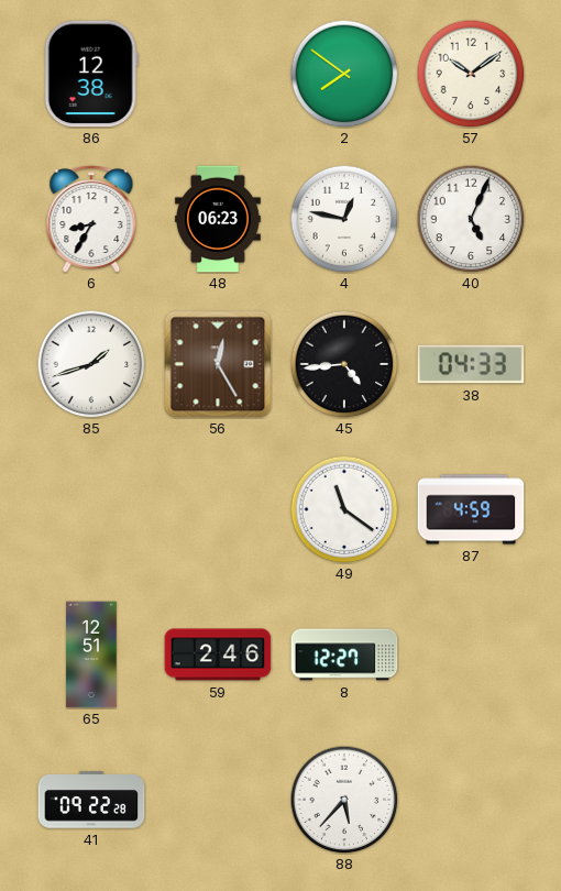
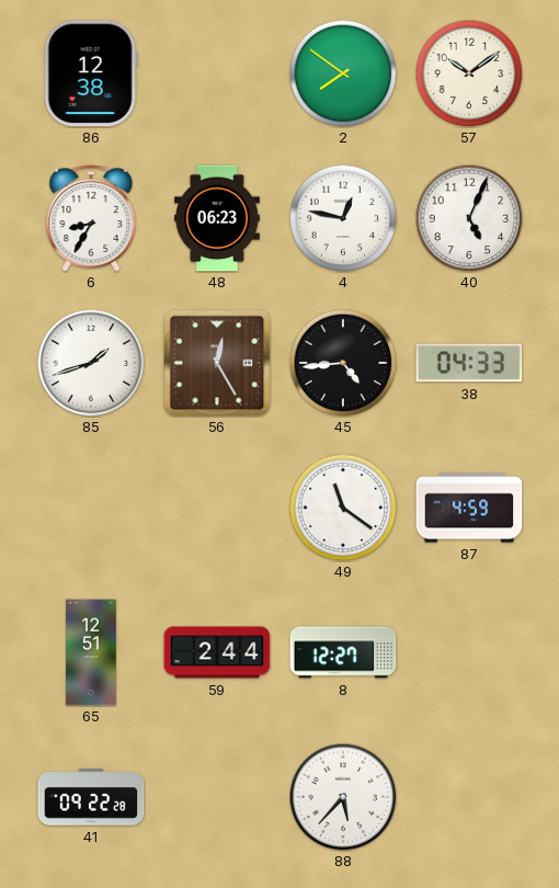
59: 2:46 -> 2:44 (217, 652)
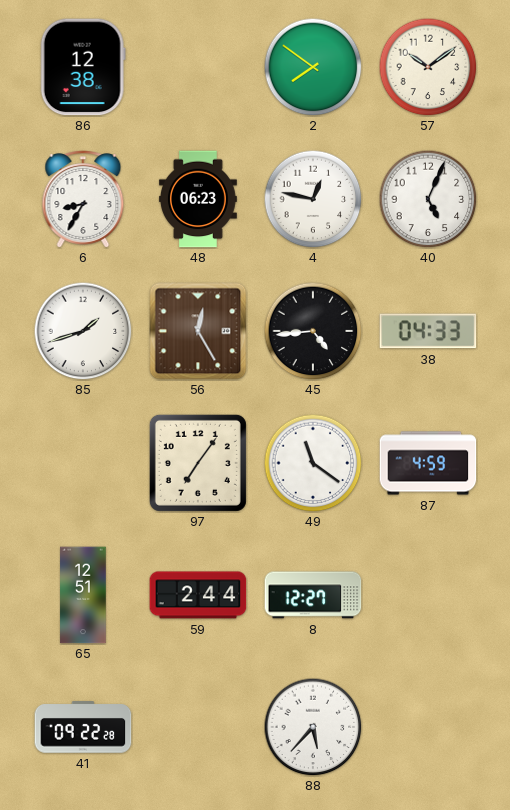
97: none -> 7:06 (198, 463)
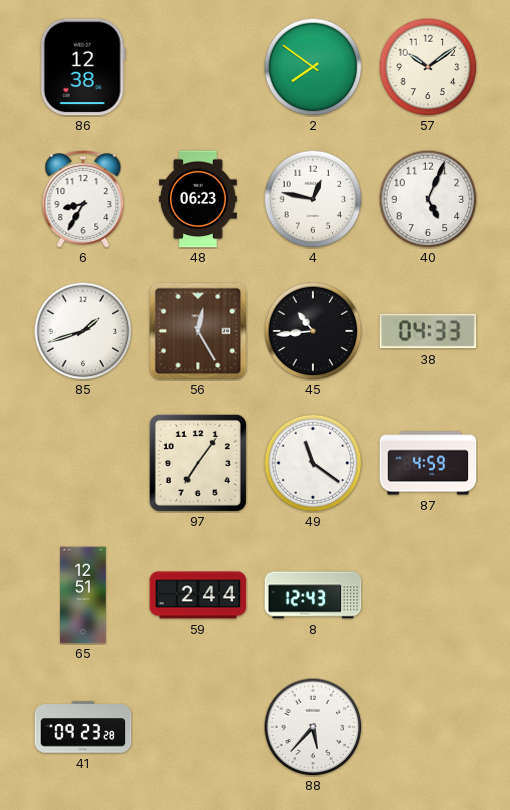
45: 4:44 -> 10:44 (313, 331)
8: 12:27 -> 12:43 (313, 595)
41: 09:22 -> 09:23 (83, 727)
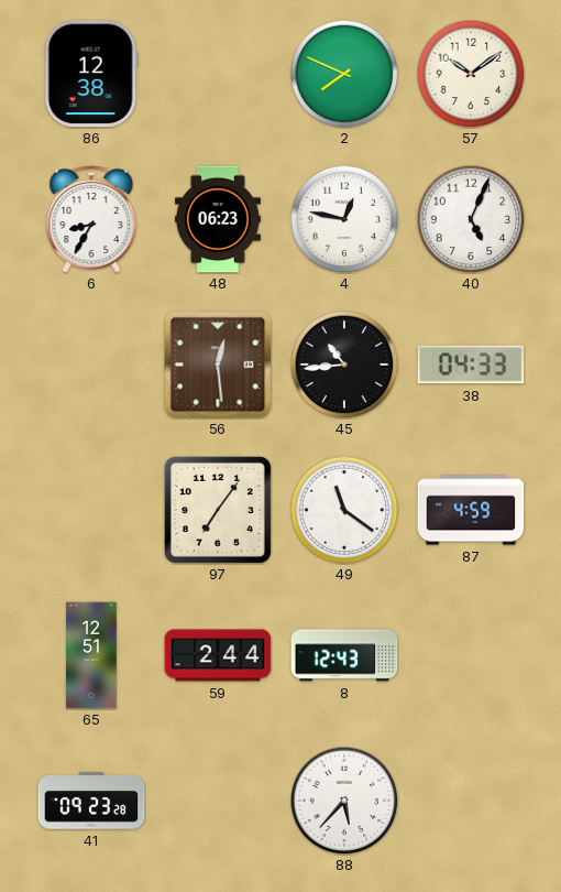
2: 7:51 -> 7:49 (344, 74)
85: 1:42 -> none (83, 331)
56: 12:25 -> 12:29 (218, 365)
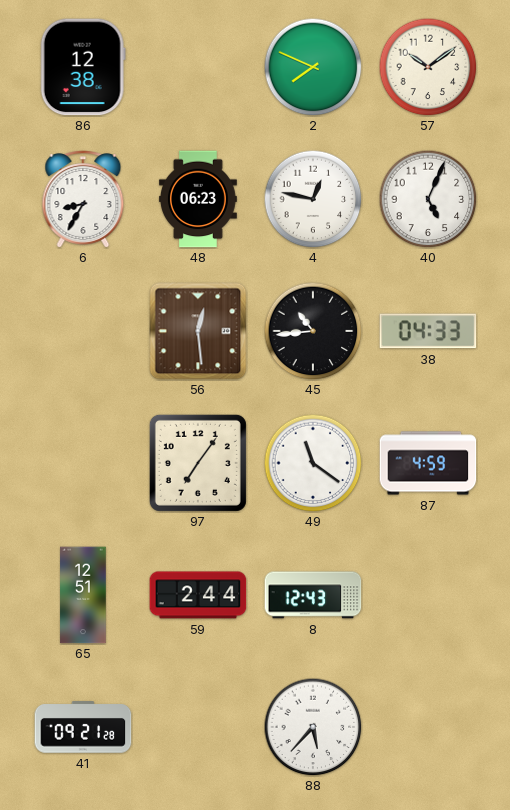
41: 09:23 -> 09:21 (83, 727)
